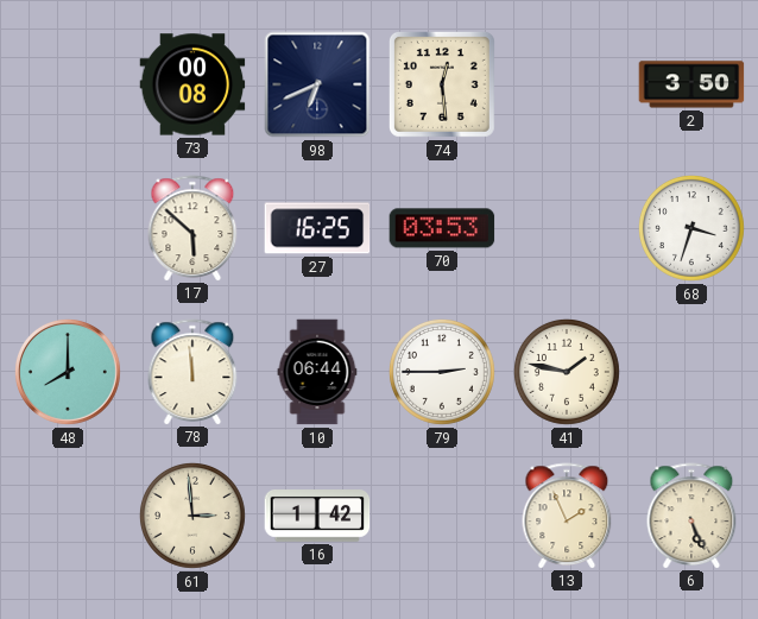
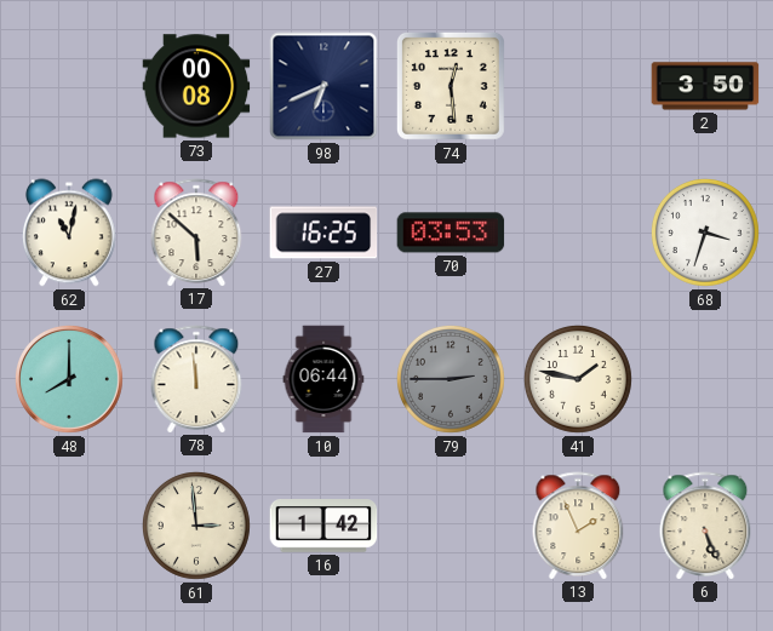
62: none -> 11:02 (70, 233)
79 dial: white -> grey (451, 379)
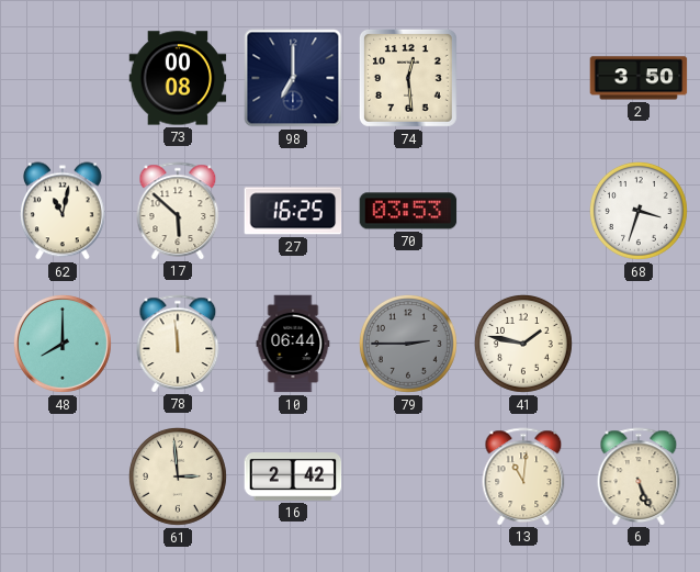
98: 6:41 -> 7:00 (293, 78)
16: 1:42 -> 2:42 (293, 476)
13: 1:56 -> 11:01 (523, 476)
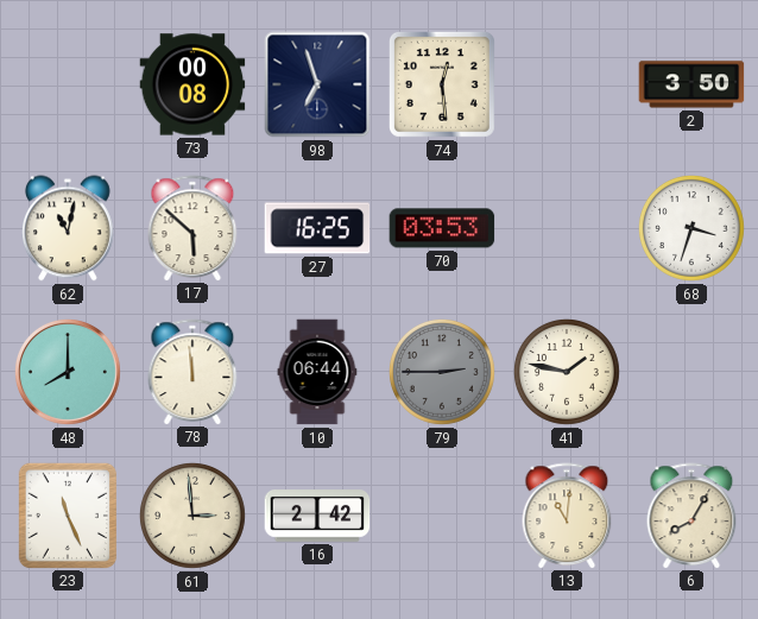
98: 7:00 -> 6:57 (317, 84)
23: none -> 11:26 (68, 514)
6: 5:26 -> 8:05 (691, 516)
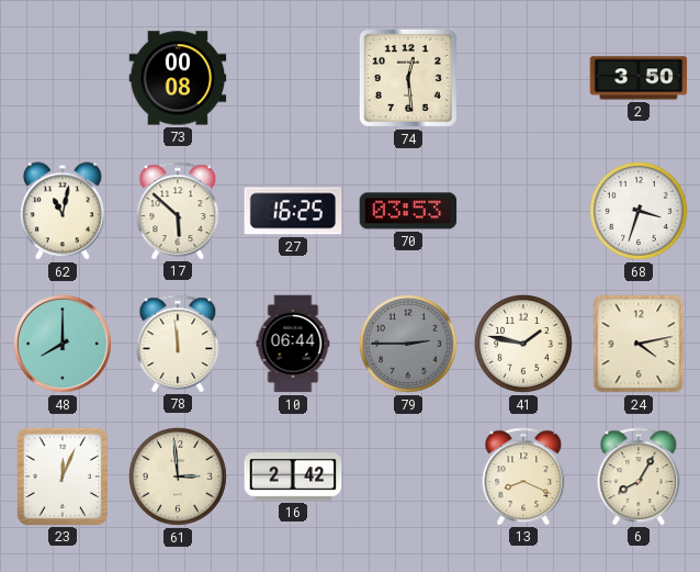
98: 6:57 -> none (317, 84)
24: none -> 4:13 (639, 344)
23: 11:26 -> 12:04 (63, 475)
13: 11:01 -> 8:19 (523, 476)
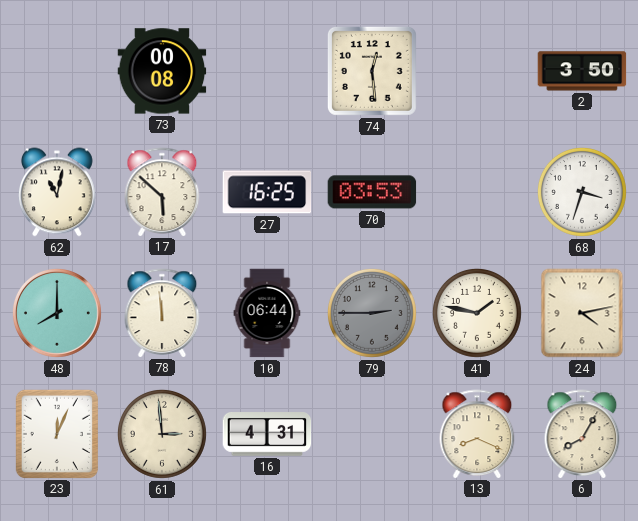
16: 2:42 -> 4:31 (267, 434)
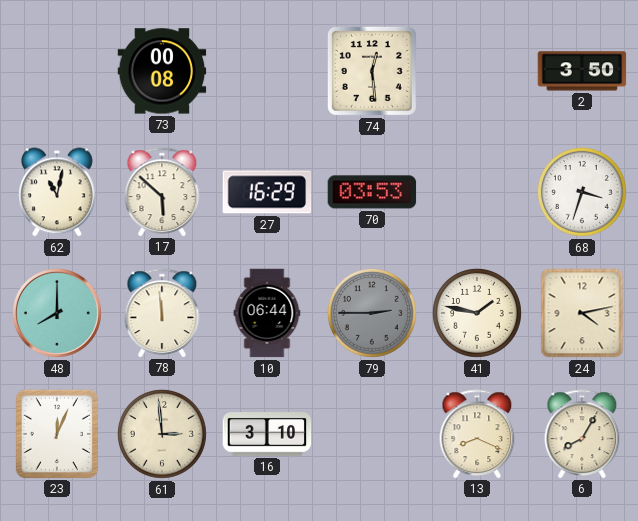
27: 16:25 -> 16:29 (267, 192)
16: 4:31 -> 3:10 (267, 434)
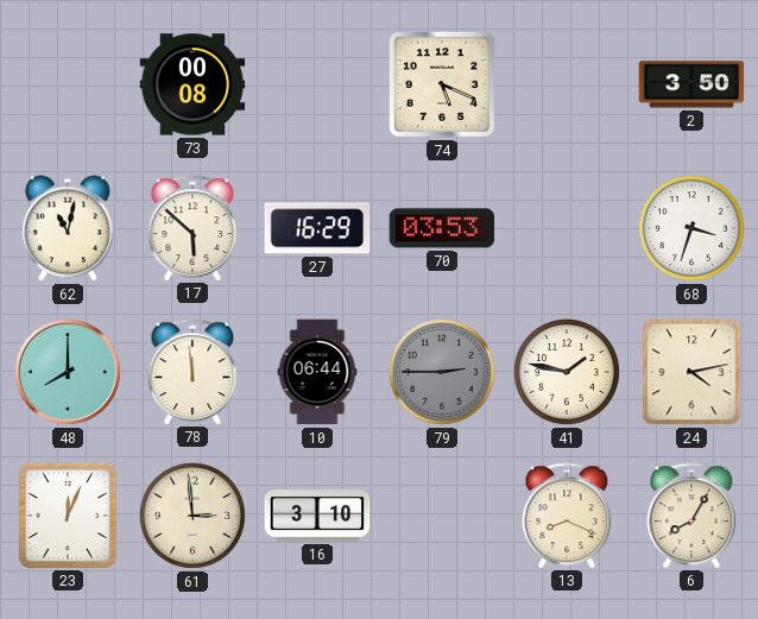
74: 12:29 -> 5:19 (442, 84)
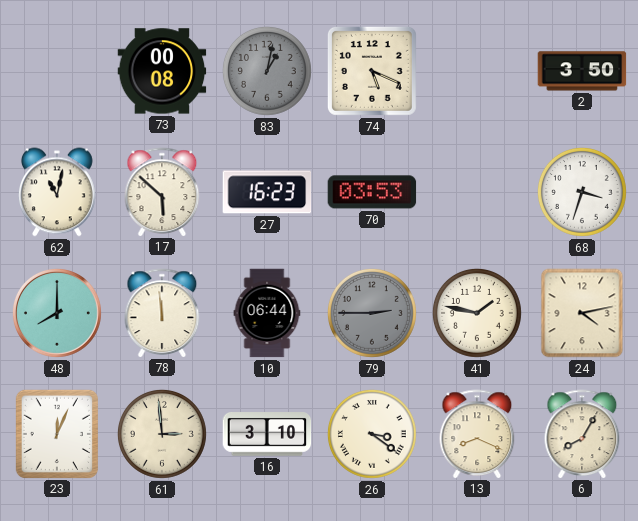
83: none -> 1:02 (267, 71)
27: 16:29 -> 16:23 (267, 192)
26: none -> 3:21 (372, 434)
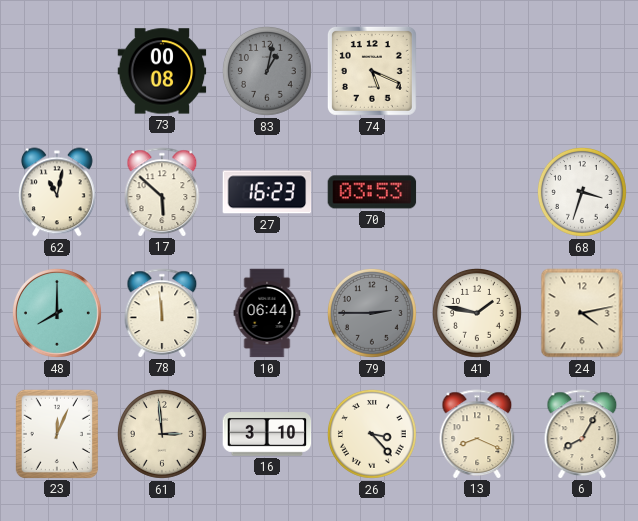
2: 3:50 -> none (582, 71)
26: 3:21 -> 3:23 (372, 434)
